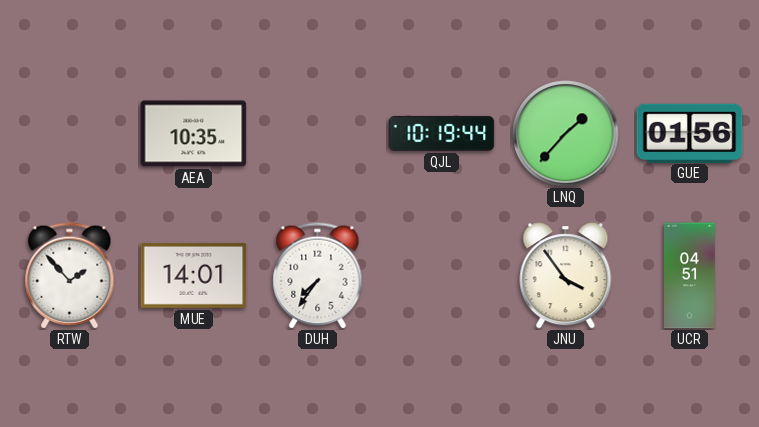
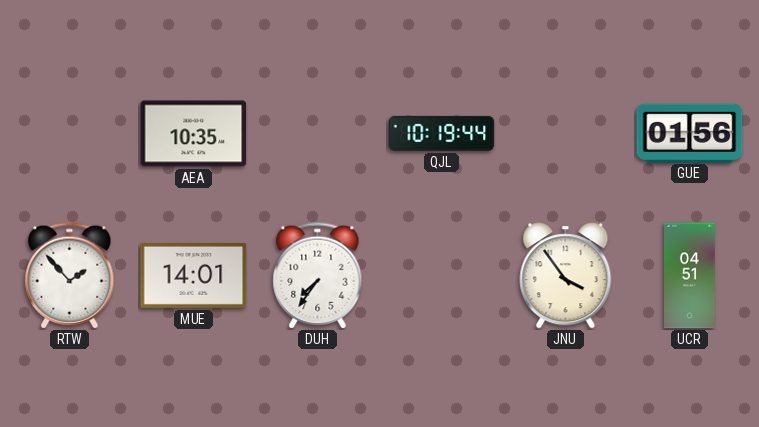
LNQ: 1:37 -> none (566, 134)
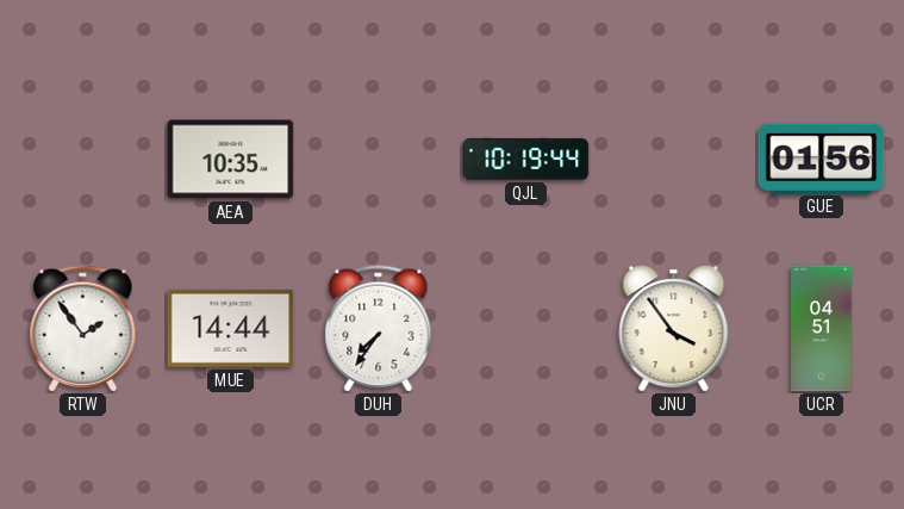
RTW: 1:53 -> 1:54 (83, 329)
MUE: 14:01 -> 14:44 (231, 328)
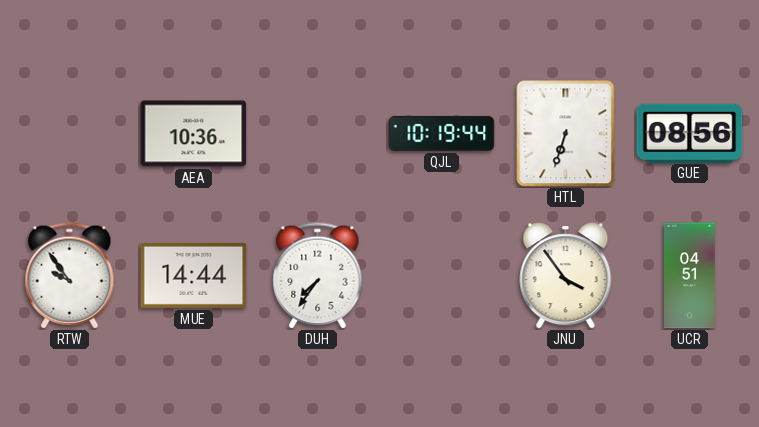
AEA: 10:35 -> 10:36 (194, 134)
HTL: none -> 6:33 (566, 134)
GUE: 01:56 -> 08:56 (690, 133)
RTW: 1:54 -> 9:54 (70, 276)
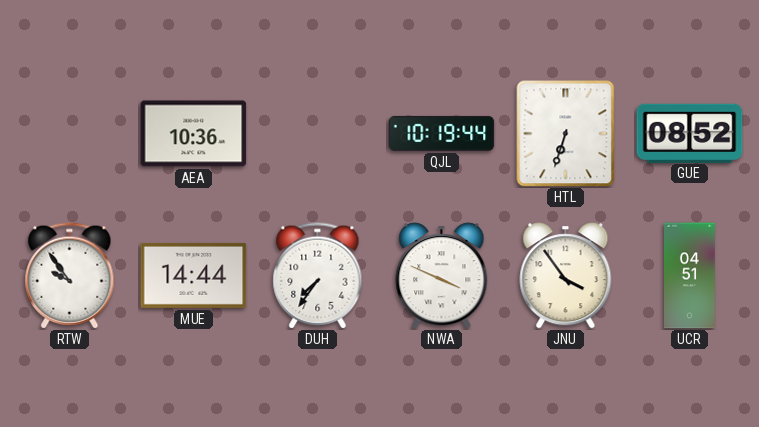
GUE: 08:56 -> 08:52 (690, 133)
NWA: none -> 3:49 (442, 276)
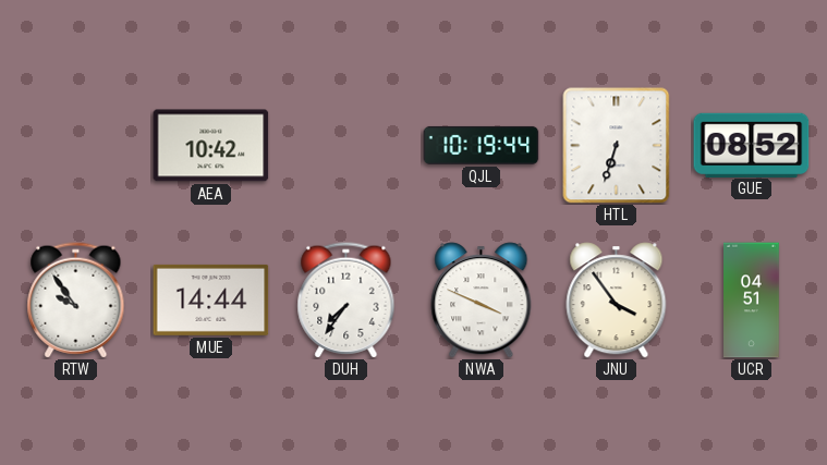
AEA: 10:36 -> 10:42 (211, 146)
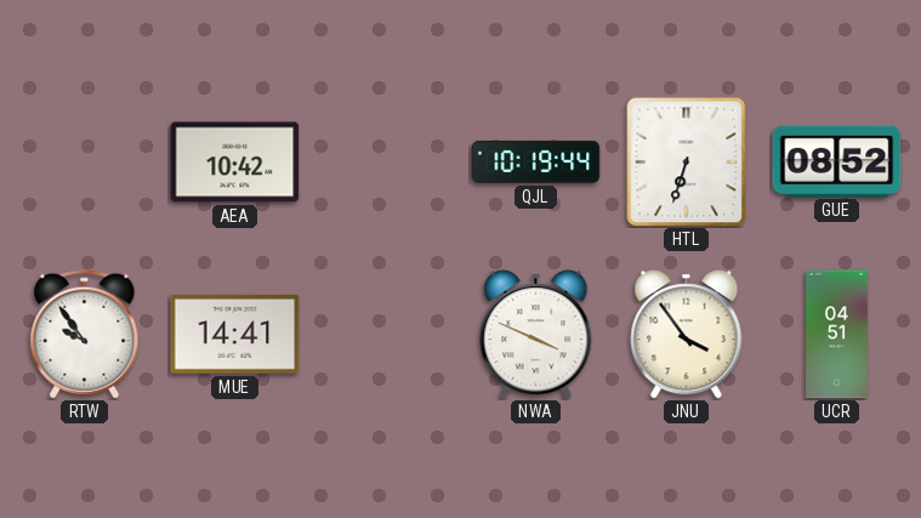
MUE: 14:44 -> 14:41 (235, 334)
DUH: 7:36 -> none (346, 301)
